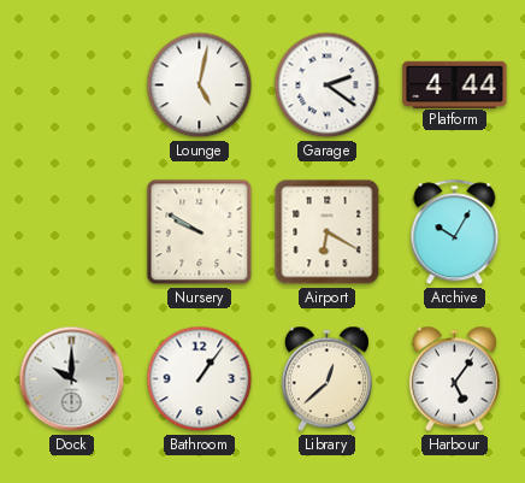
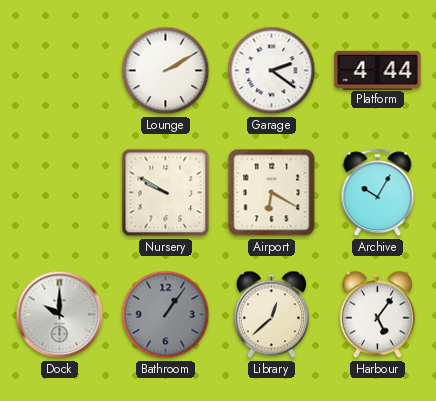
Lounge: 5:02 -> 2:10 (166, 71)
Bathroom dial: white -> grey (166, 315)
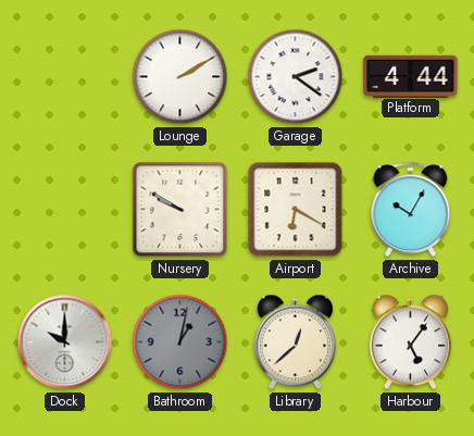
Bathroom: 1:06 -> 1:02 (180, 342)
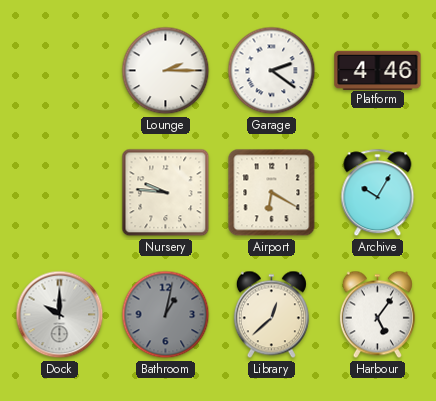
Lounge: 2:10 -> 2:15 (166, 71)
Platform: 4:44 -> 4:46 (378, 70)
Nursery: 9:50 -> 9:46 (166, 193)
